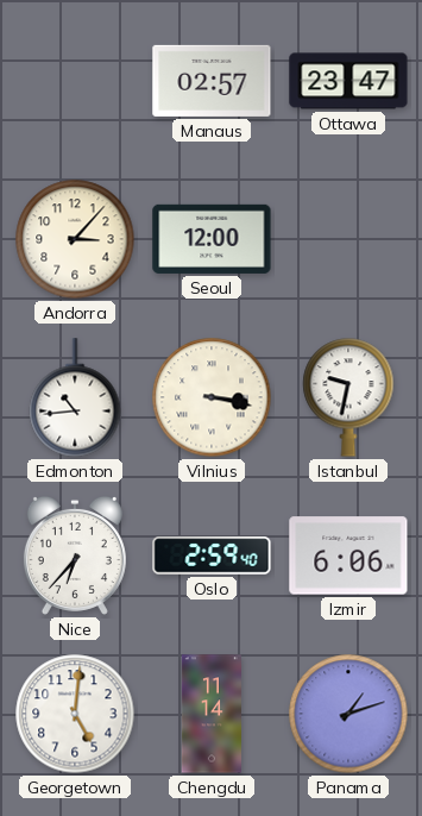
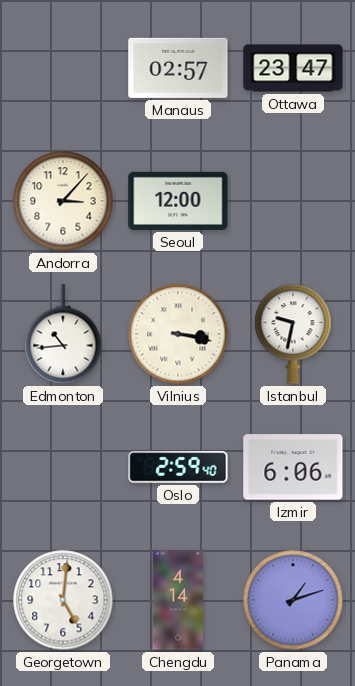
Nice: 6:37 -> none (75, 555)
Chengdu: 11:14 -> 4:14 (178, 600)
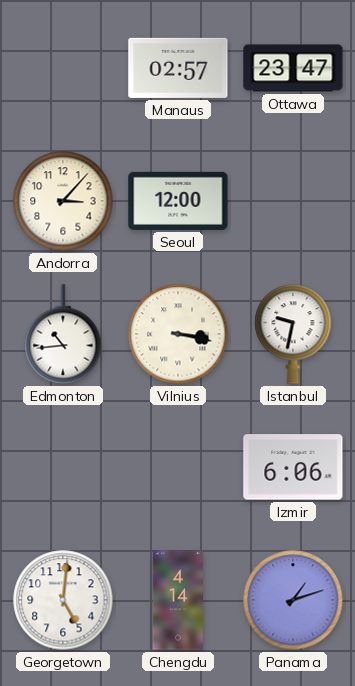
Oslo: 2:59 -> none (178, 467)
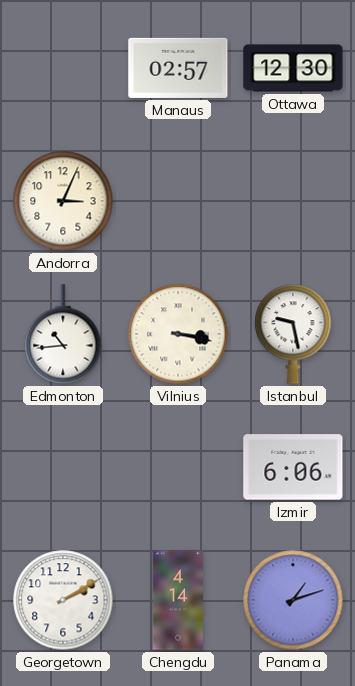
Ottawa: 23:47 -> 12:30 (293, 68)
Andorra: 3:07 -> 3:04 (63, 201)
Seoul: 12:00 -> none (178, 201)
Istanbul: 9:32 -> 9:28 (293, 334)
Georgetown: 5:01 -> 2:10 (63, 600)
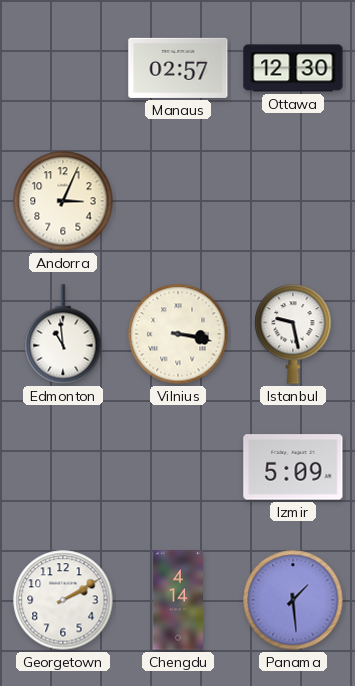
Edmonton: 10:44 -> 10:59 (63, 334)
Izmir: 6:06 -> 5:09 (293, 467)
Panama: 1:12 -> 1:29 (293, 600)
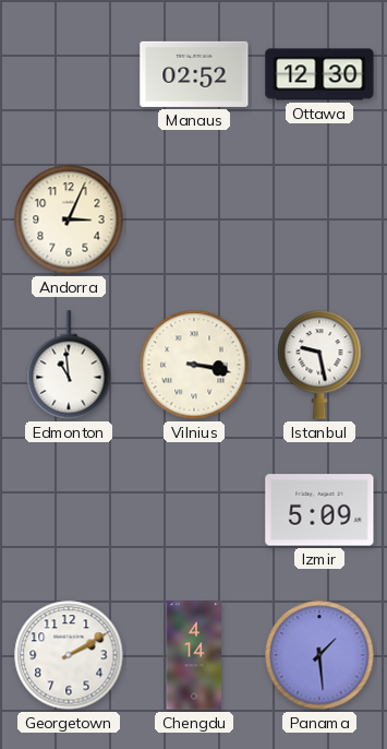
Manaus: 02:57 -> 02:52 (194, 74)
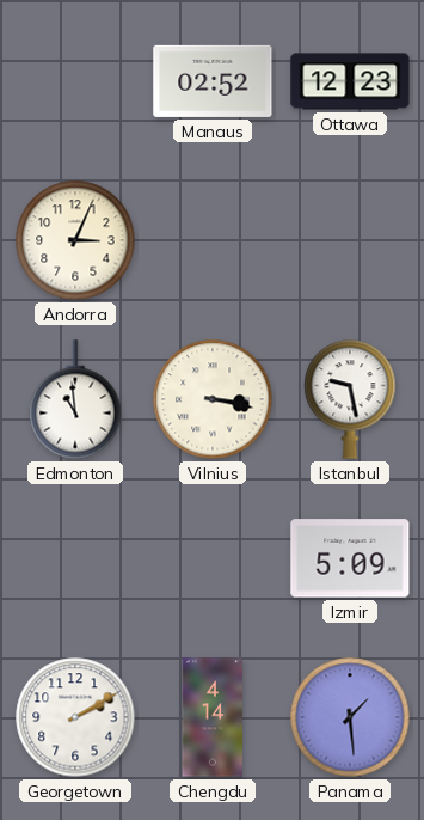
Ottawa: 12:30 -> 12:23 (350, 81)
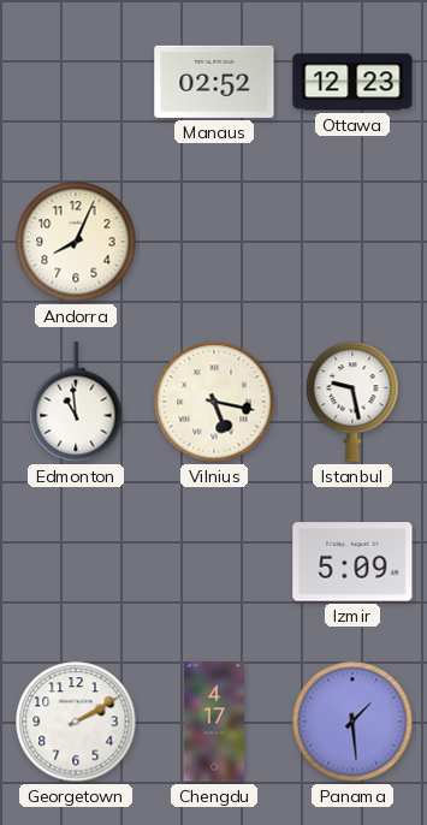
Andorra: 3:04 -> 8:04 (76, 242)
Vilnius: 3:17 -> 5:17 (214, 402)
Chengdu: 4:14 -> 4:17 (214, 722)
